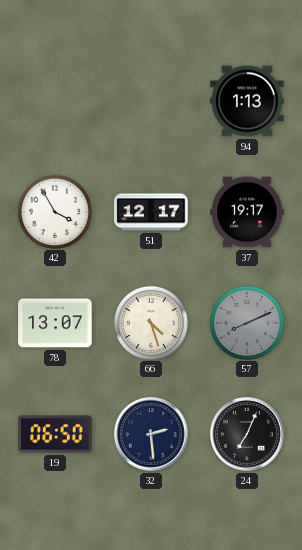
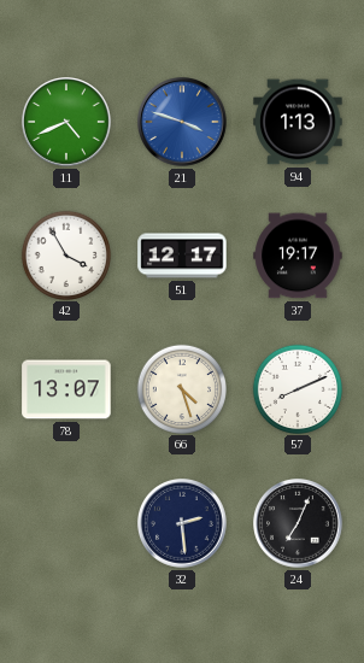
11: none -> 4:41 (67, 123)
21: none -> 3:48 (183, 123)
57 dial: grey -> white (297, 388)
19: 06:50 -> none (55, 434)
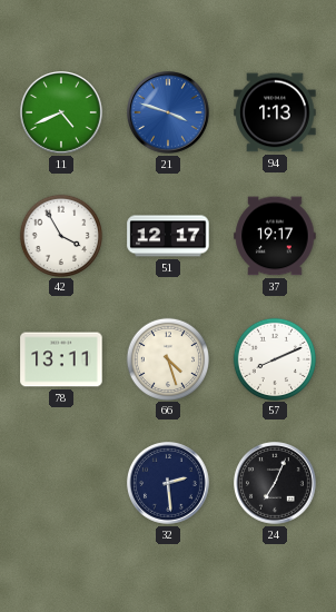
78: 13:07 -> 13:11 (61, 359)
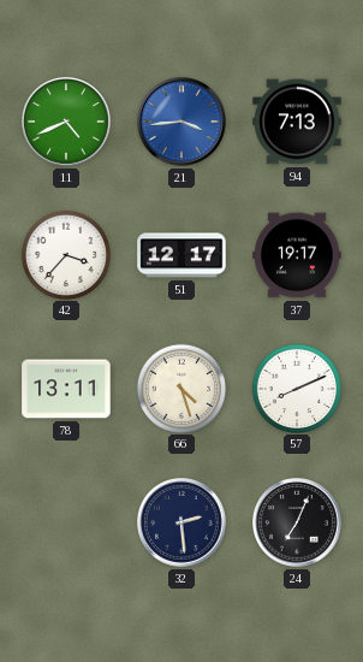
21: 3:48 -> 3:44 (183, 123)
94: 1:13 -> 7:13 (297, 122)
42: 3:55 -> 3:37 (65, 254)
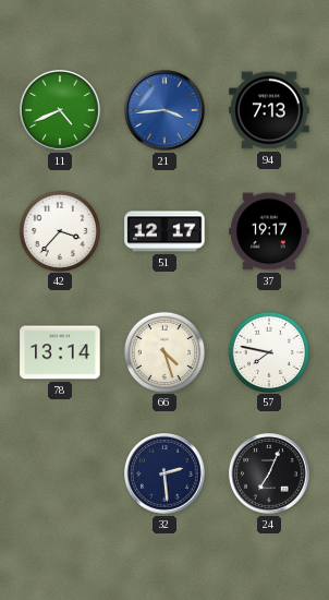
78: 13:11 -> 13:14 (60, 352)
57: 8:11 -> 7:47 (268, 351)
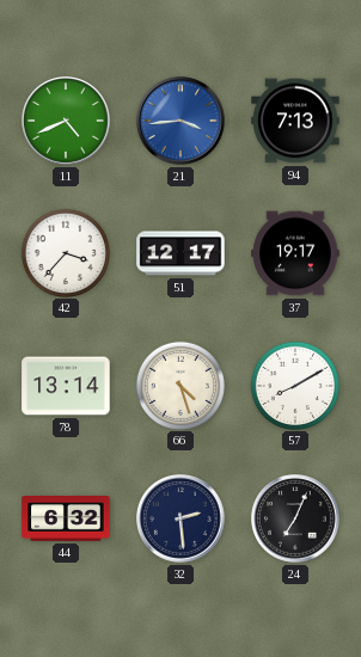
57: 7:47 -> 8:10 (294, 385)
44: none -> 6:32 (66, 520)
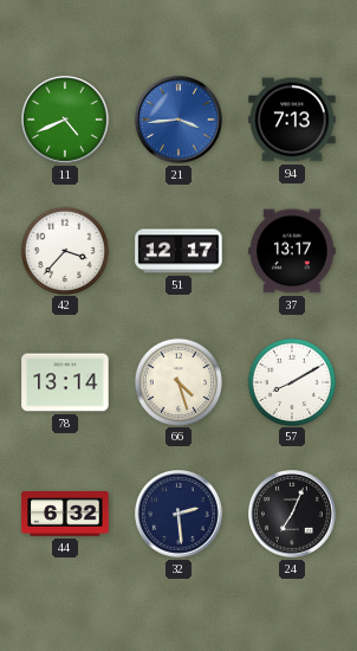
37: 19:17 -> 13:17 (292, 251)
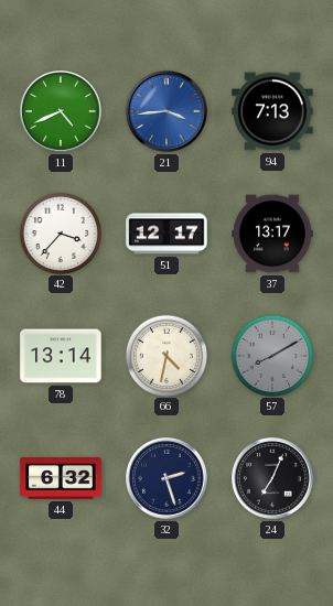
66: 4:27 -> 4:32 (165, 355)
57 dial: white -> grey (271, 355)
32: 2:29 -> 2:27 (168, 479)
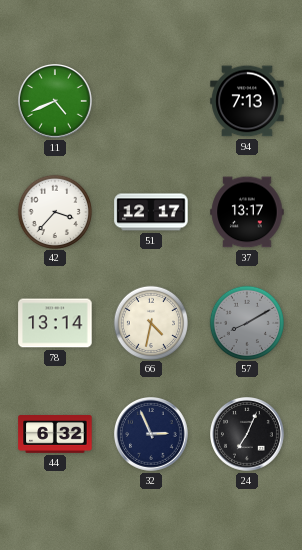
21: 3:44 -> none (168, 112)
32: 2:27 -> 2:56 (152, 435)
